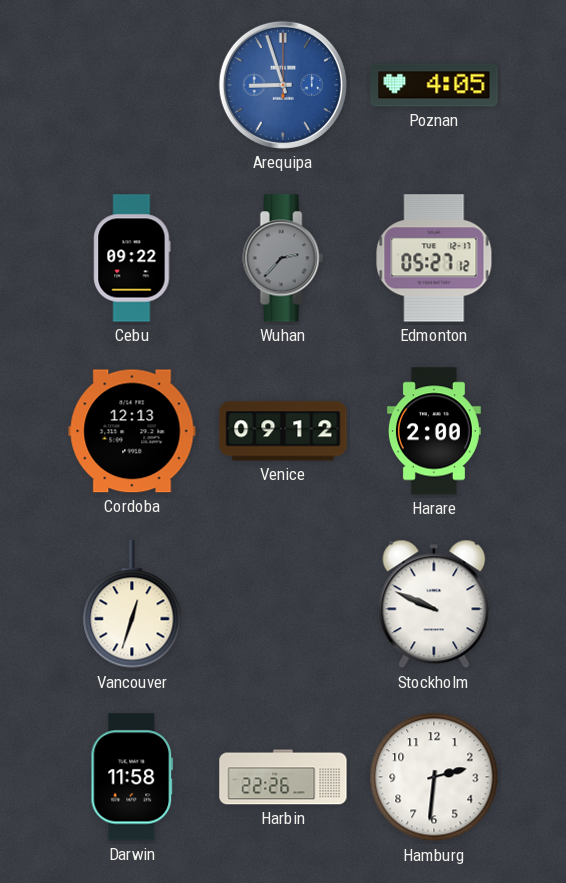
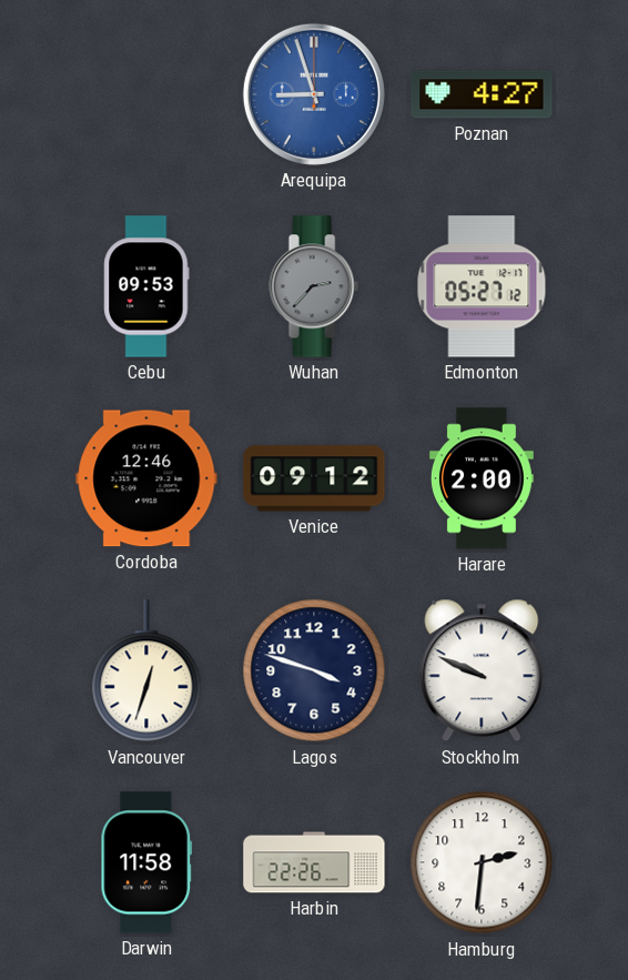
Poznan: 4:05 -> 4:27 (482, 94)
Cebu: 09:22 -> 09:53 (146, 286)
Cordoba: 12:13 -> 12:46 (146, 478)
Lagos: none -> 3:48 (314, 670)
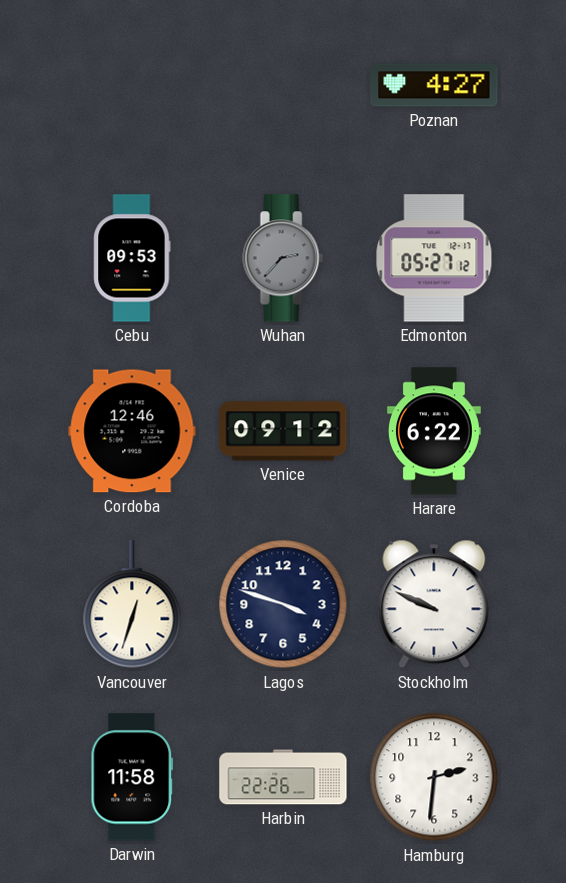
Arequipa: 8:57 -> none (314, 94)
Harare: 2:00 -> 6:22 (434, 431)
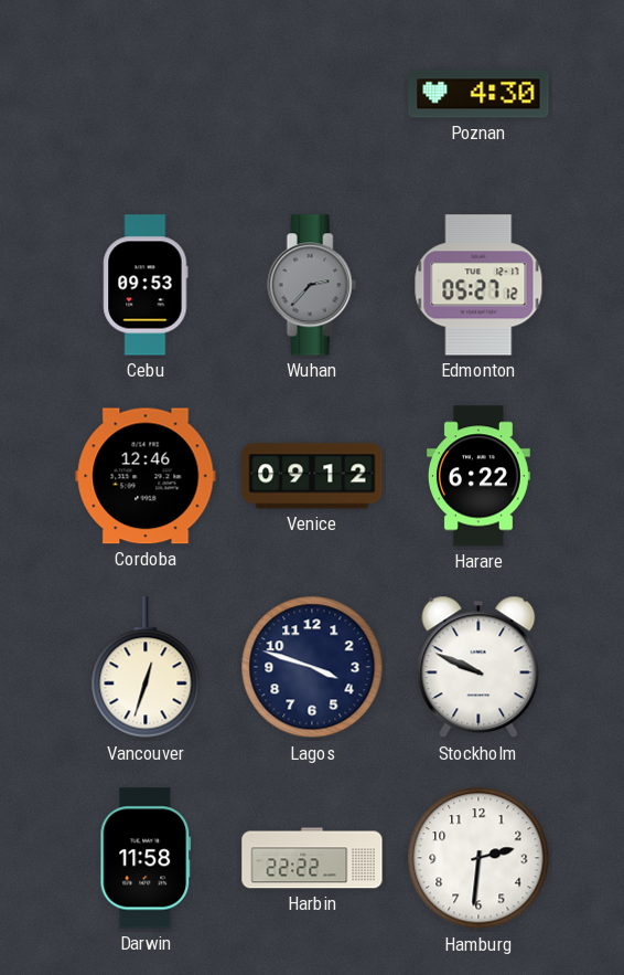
Poznan: 4:27 -> 4:30 (478, 94)
Harbin: 22:26 -> 22:22 (312, 858)
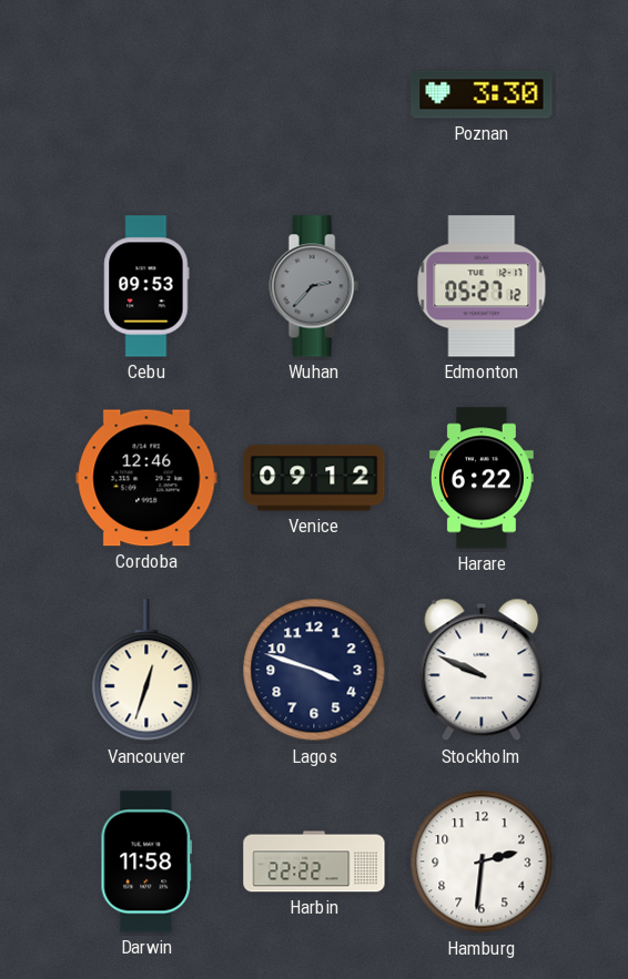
Poznan: 4:30 -> 3:30 (482, 94)
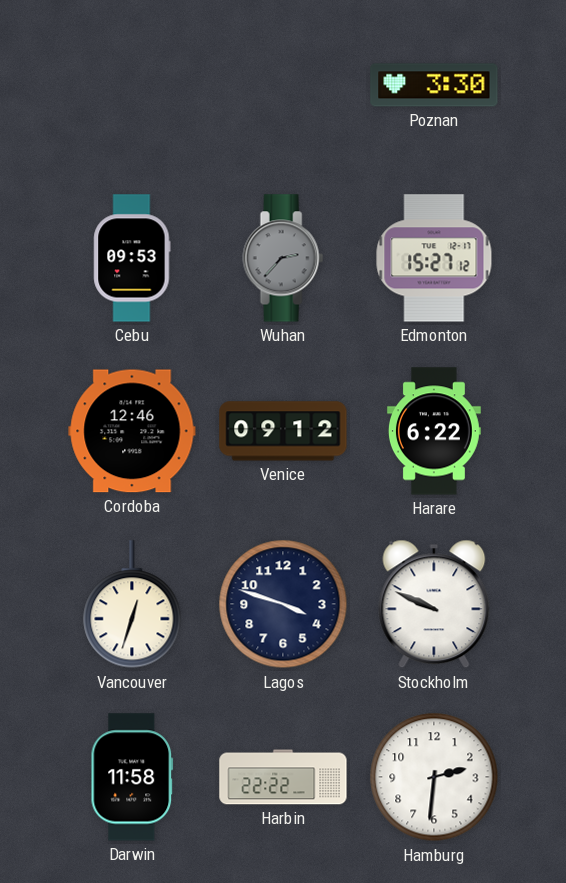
Edmonton: 05:27 -> 15:27 (434, 258)
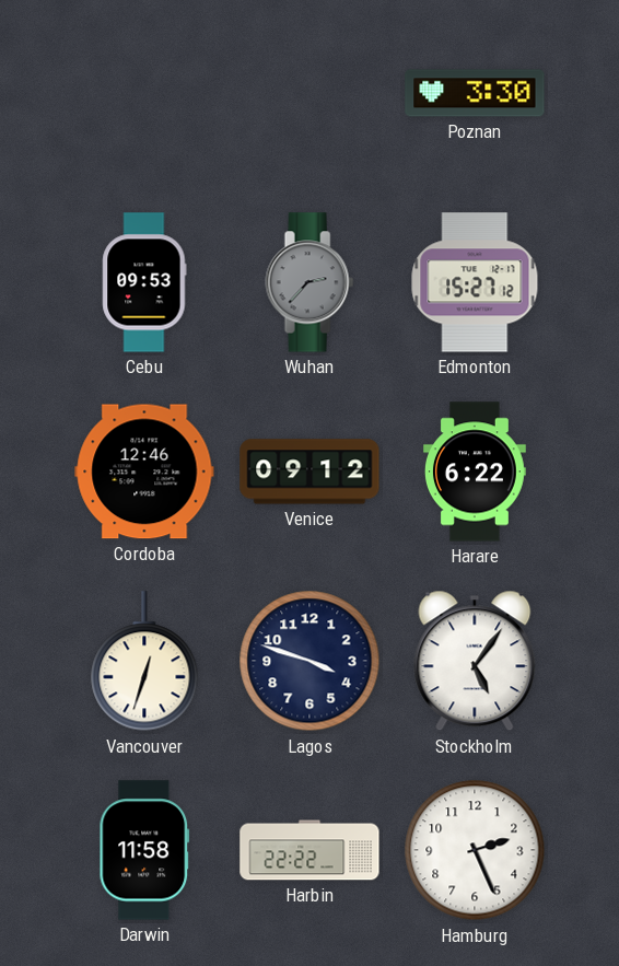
Stockholm: 9:49 -> 5:06 (475, 661)
Hamburg: 2:31 -> 2:26 (475, 850)
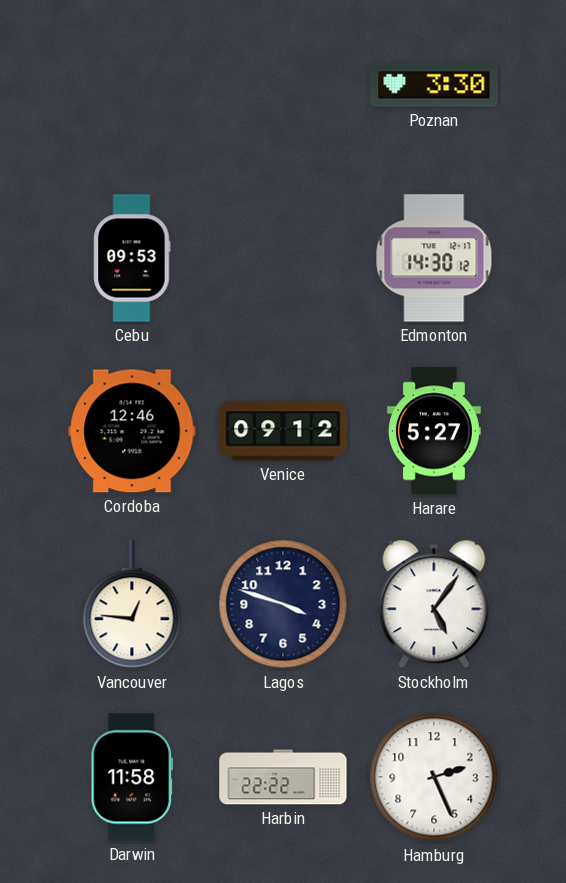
Wuhan: 2:37 -> none (309, 282)
Edmonton: 15:27 -> 14:30 (434, 258)
Harare: 6:22 -> 5:27 (434, 431)
Vancouver: 12:33 -> 12:46 (132, 605)
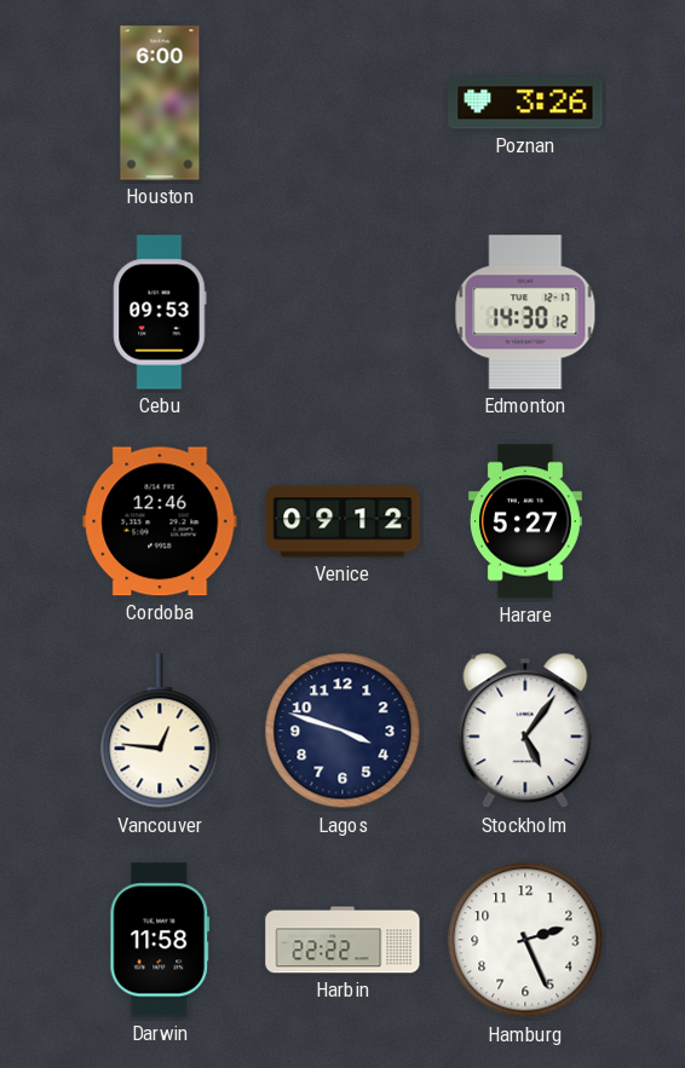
Houston: none -> 6:00 (160, 103)
Poznan: 3:30 -> 3:26 (525, 103)
